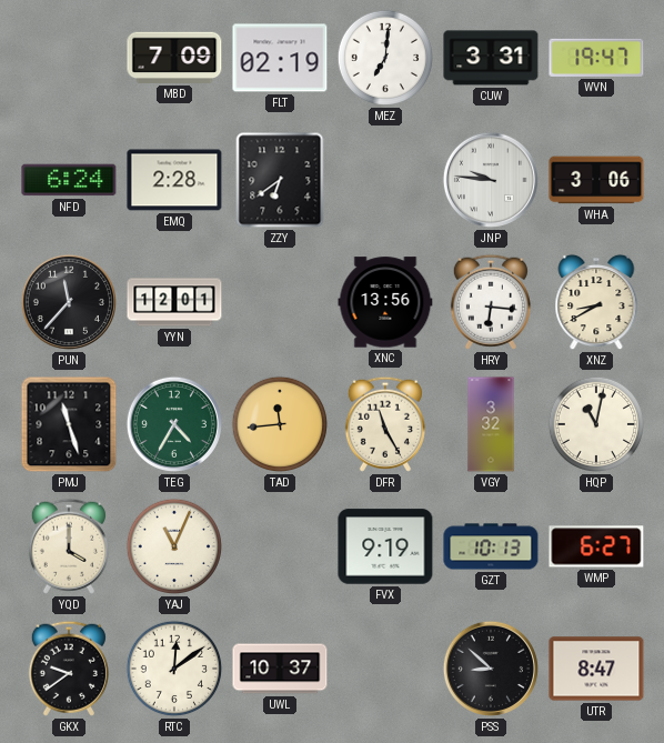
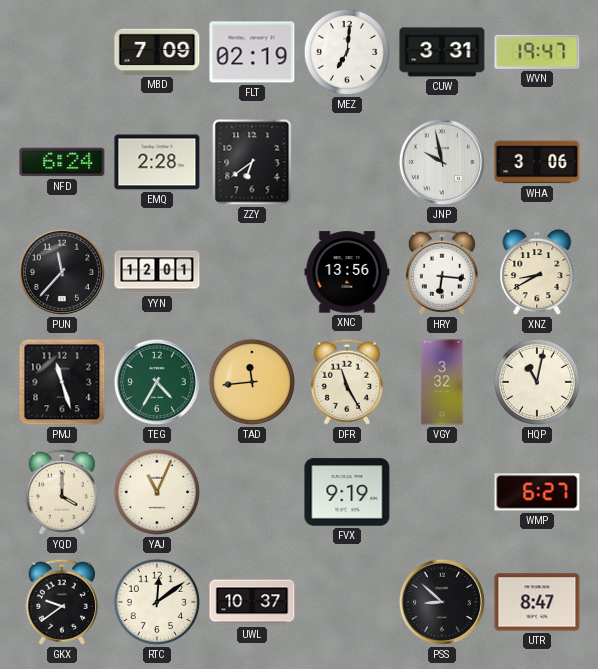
JNP: 9:46 -> 9:58 (442, 162)
GZT: 10:13 -> none (491, 546)
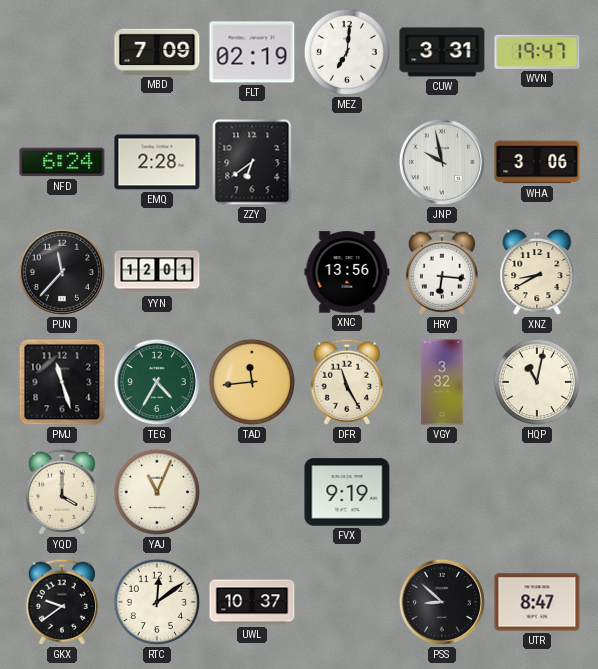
WMP: 6:27 -> none (537, 492)
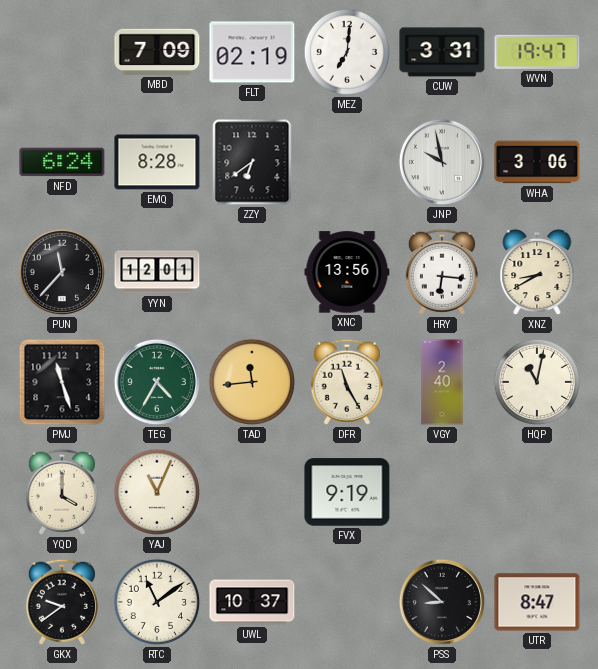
EMQ: 2:28 -> 8:28 (157, 162)
VGY: 3:32 -> 2:40 (442, 382)
RTC: 12:09 -> 11:09 (156, 602)
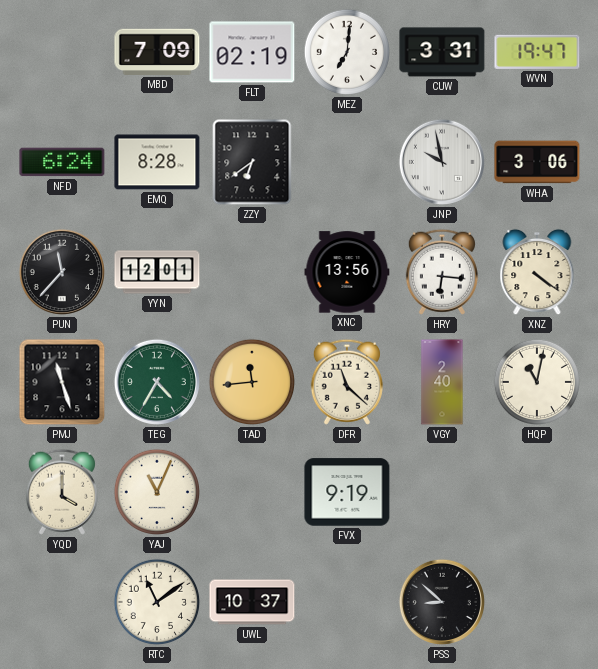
XNZ: 8:40 -> 4:21 (537, 272)
DFR: 11:25 -> 11:22 (347, 382)
GKX: 9:39 -> none (62, 602)
UTR: 8:47 -> none (537, 602)
